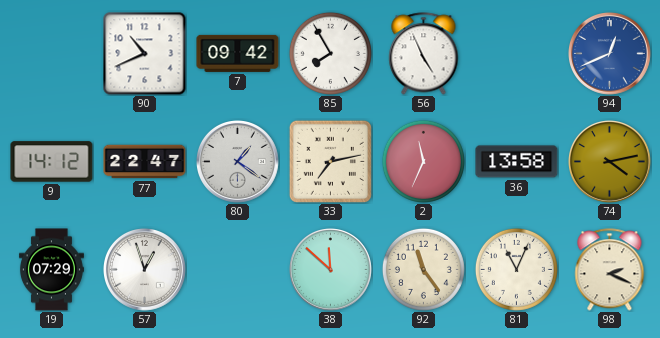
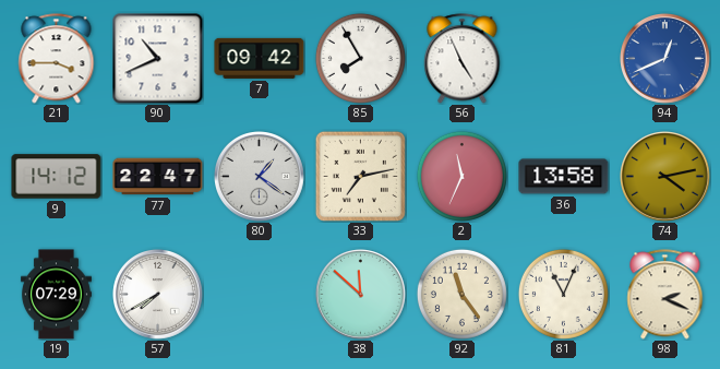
21: none -> 3:45 (57, 59)
57: 12:57 -> 7:40 (158, 295)
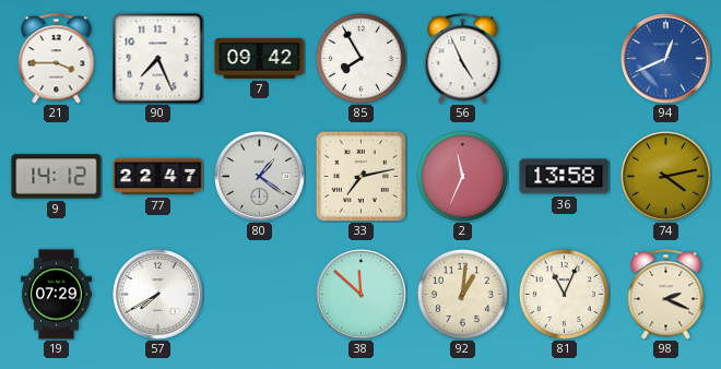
90: 10:41 -> 7:26 (158, 59)
92: 11:24 -> 1:01 (462, 294)
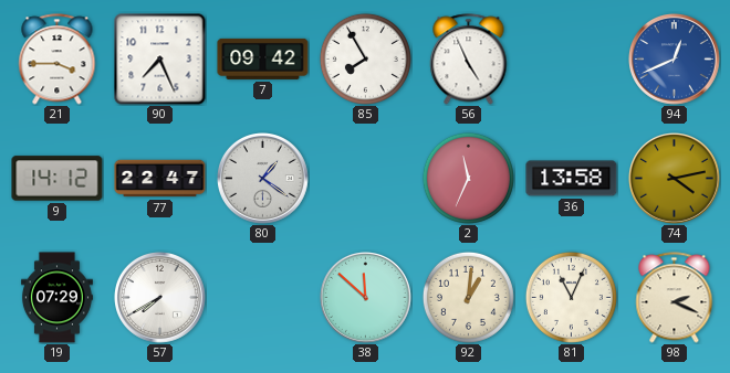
33: 7:13 -> none (361, 176)
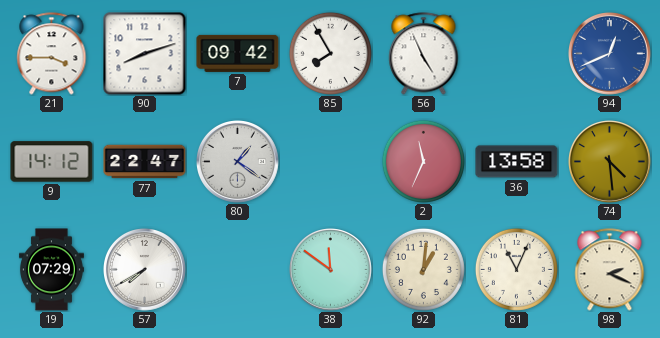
90: 7:26 -> 8:12 (145, 54)
74: 4:13 -> 4:29 (610, 162)
38: 11:52 -> 11:51 (331, 270)
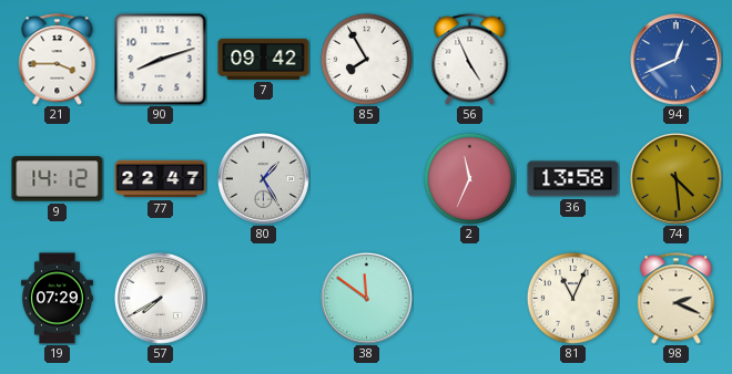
80: 1:21 -> 1:25 (264, 179)
92: 1:01 -> none (423, 269)
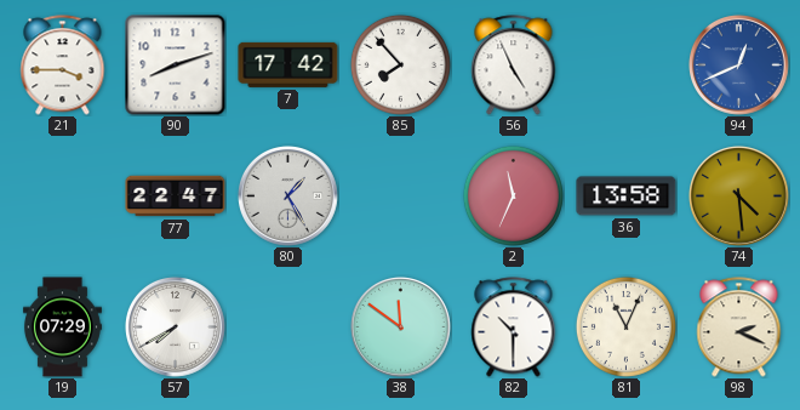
7: 09:42 -> 17:42 (288, 64)
85: 7:55 -> 7:53 (400, 64)
9: 14:12 -> none (58, 179)
82: none -> 10:30 (514, 328)
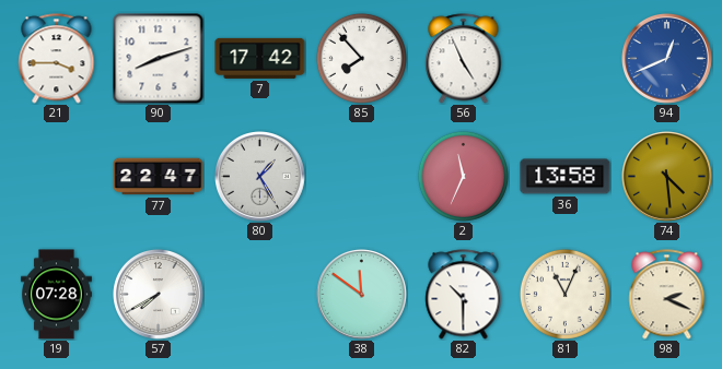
19: 07:29 -> 07:28 (56, 295)
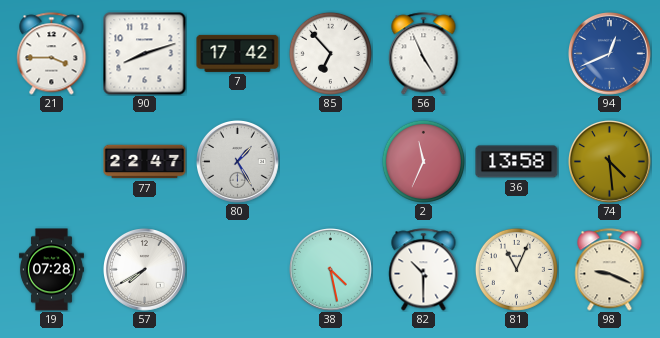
85: 7:53 -> 6:53 (330, 53)
38: 11:51 -> 4:28 (331, 270)
98: 2:19 -> 9:19 (610, 270)
